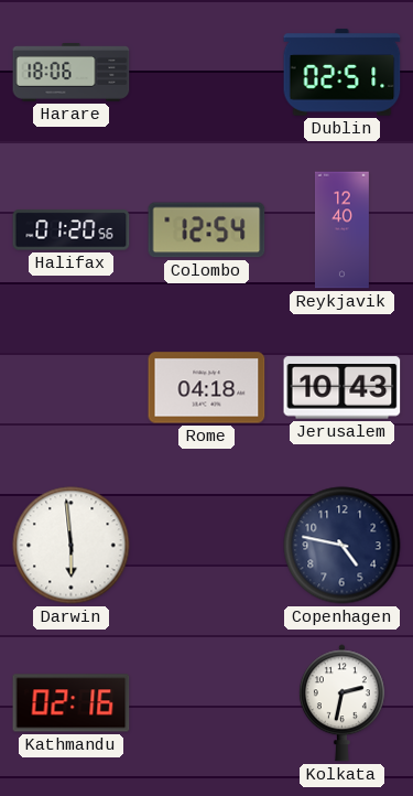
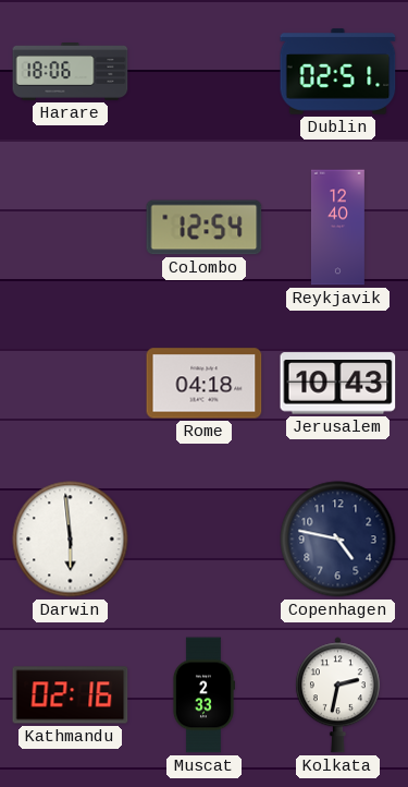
Halifax: 01:20 -> none (72, 230)
Muscat: none -> 2:33 (202, 695)
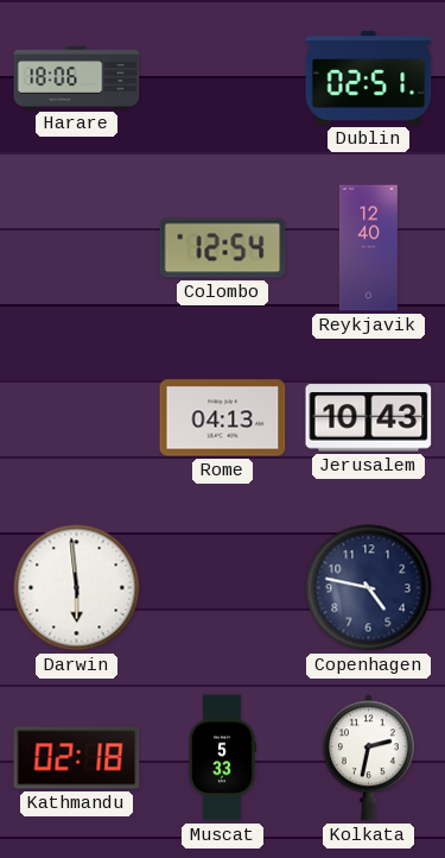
Rome: 04:18 -> 04:13 (223, 418)
Kathmandu: 02:16 -> 02:18 (77, 758)
Muscat: 2:33 -> 5:33 (221, 758)
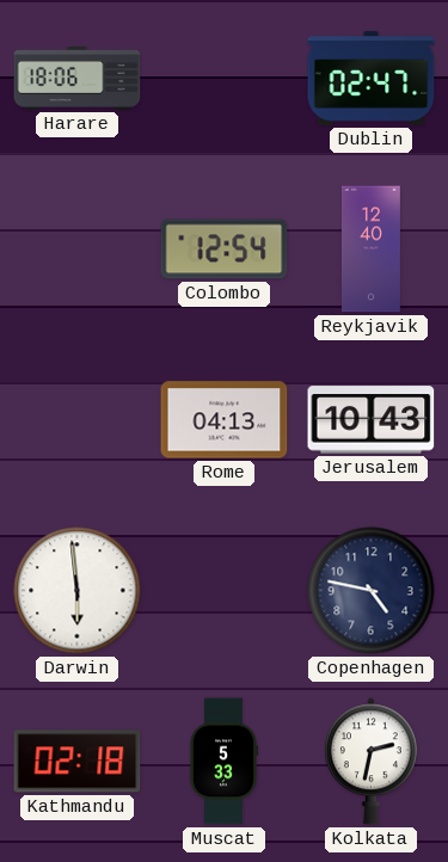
Dublin: 02:51 -> 02:47 (372, 79)
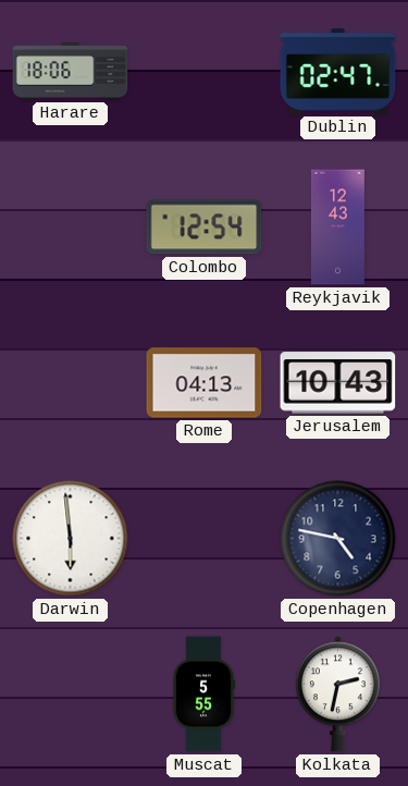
Reykjavik: 12:40 -> 12:43 (337, 228)
Kathmandu: 02:18 -> none (78, 762)
Muscat: 5:33 -> 5:55 (202, 695)
